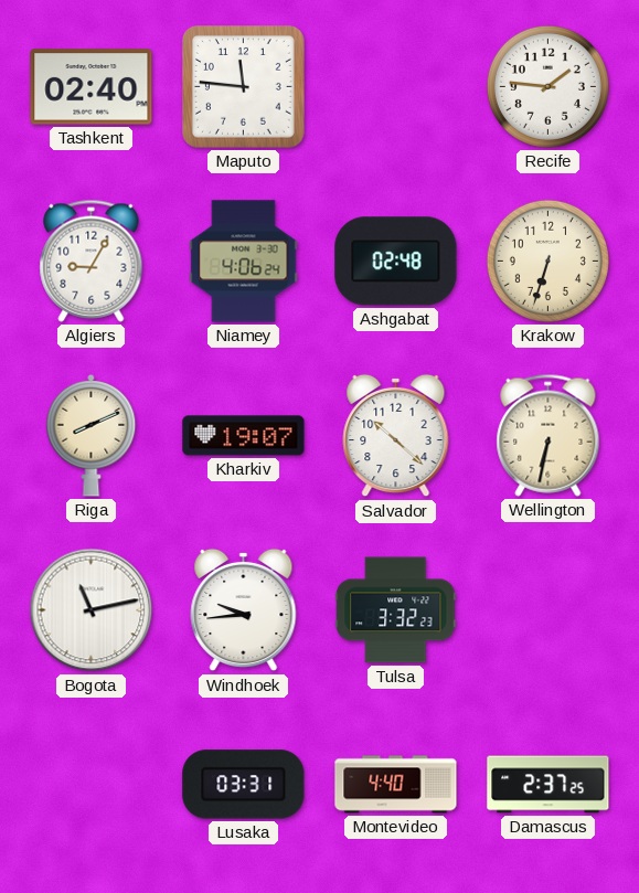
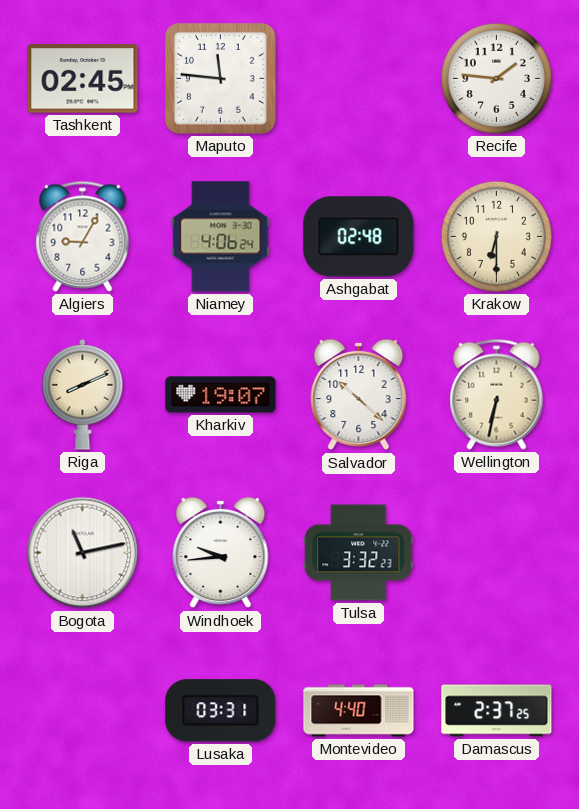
Tashkent: 02:40 -> 02:45 (83, 79)
Krakow: 6:33 -> 6:30 (496, 236)
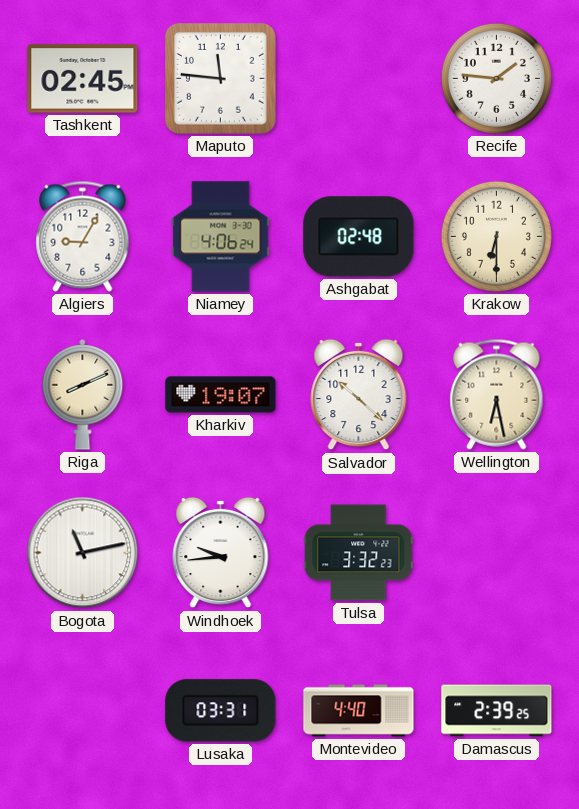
Wellington: 6:32 -> 6:28 (497, 394)
Damascus: 2:37 -> 2:39 (497, 711)
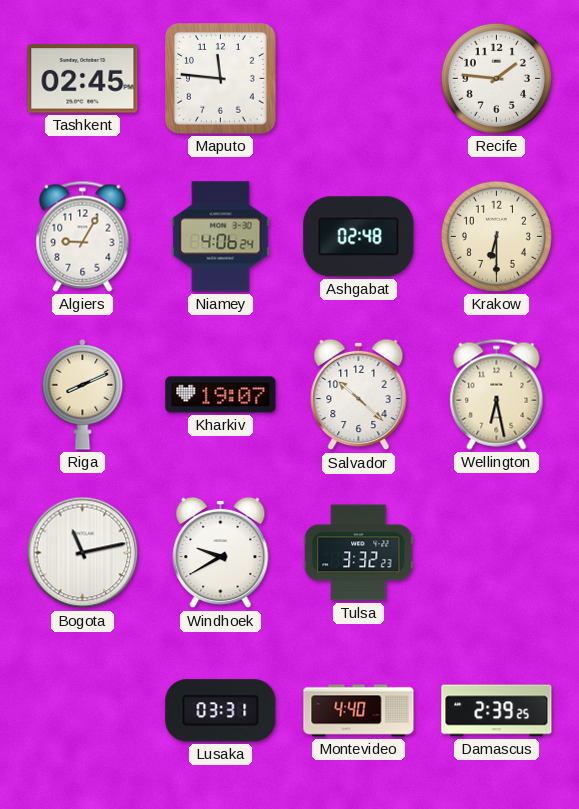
Windhoek: 9:44 -> 9:40 (221, 553)
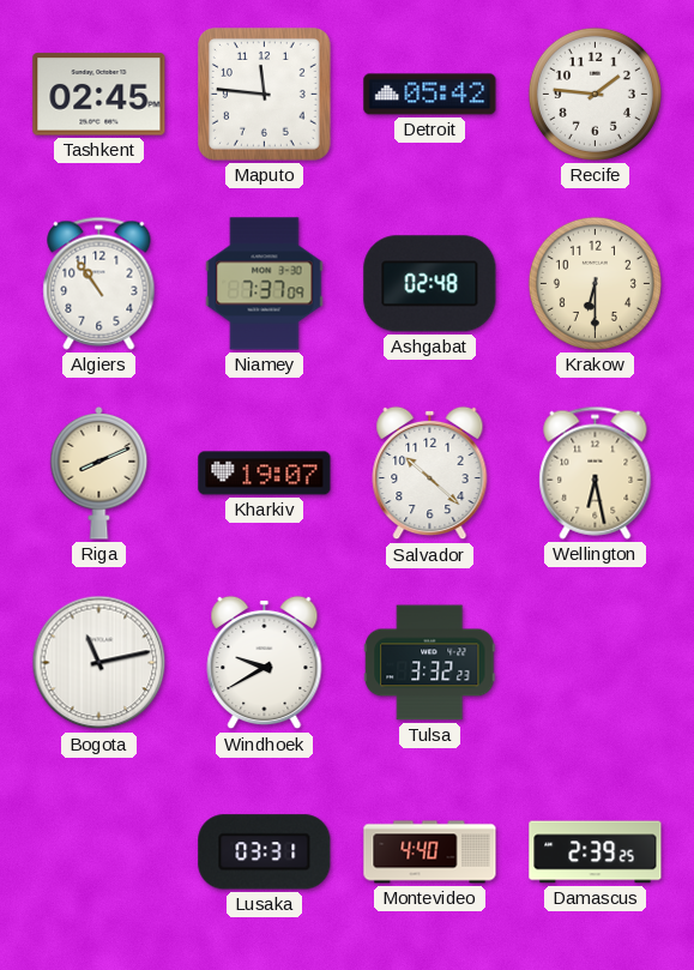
Detroit: none -> 05:42 (430, 95)
Algiers: 9:05 -> 10:54 (99, 283)
Niamey: 4:06 -> 7:37 (265, 284)
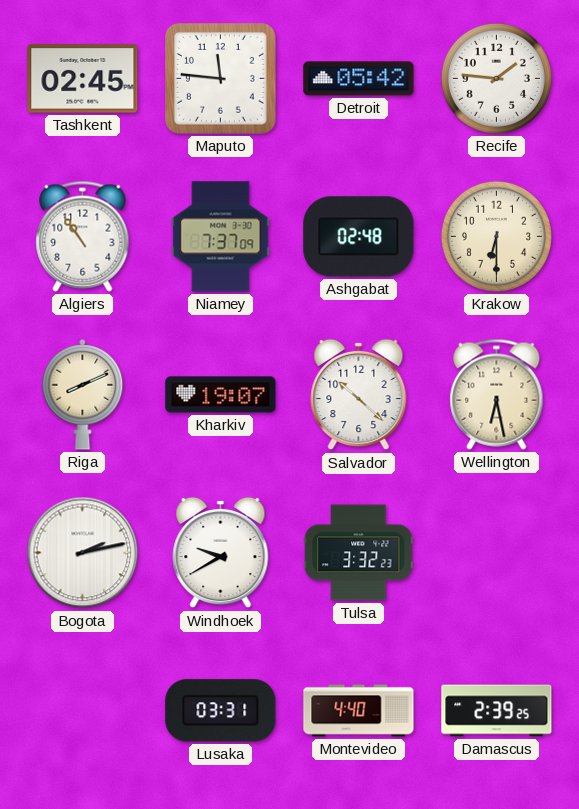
Bogota: 11:13 -> 2:13 (83, 553)
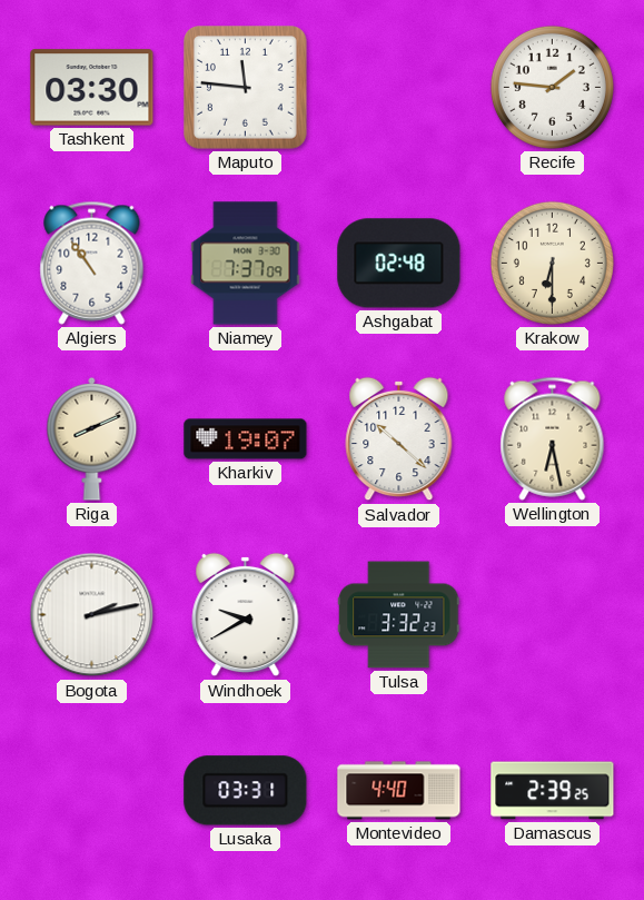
Tashkent: 02:45 -> 03:30 (92, 88)
Detroit: 05:42 -> none (359, 79)
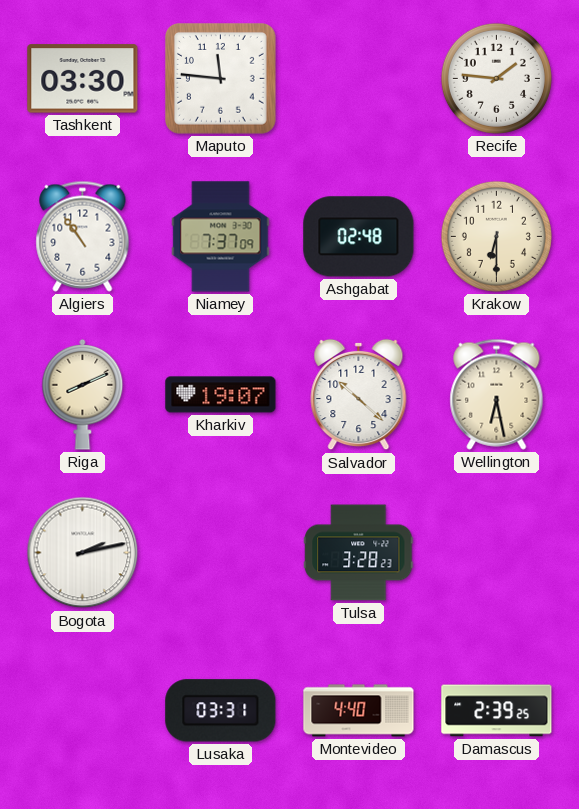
Windhoek: 9:40 -> none (246, 615)
Tulsa: 3:32 -> 3:28 (359, 553)
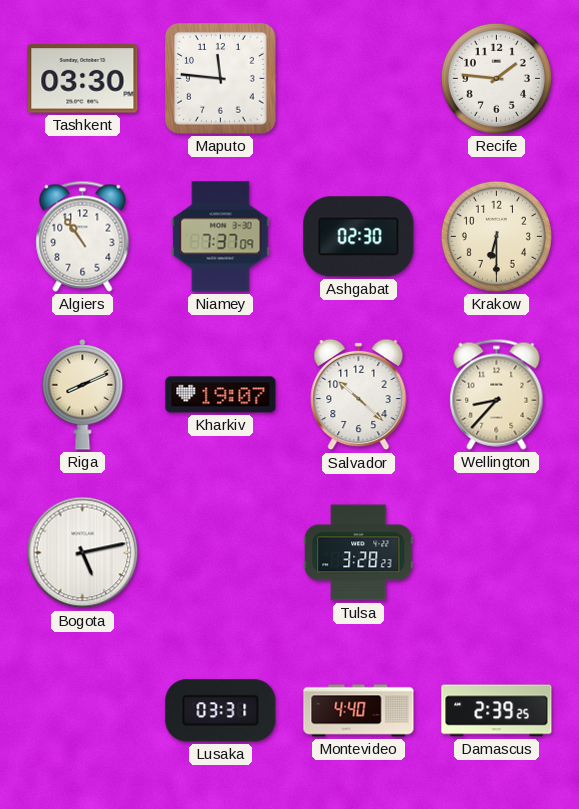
Ashgabat: 02:48 -> 02:30 (359, 237)
Wellington: 6:28 -> 8:37 (497, 394)
Bogota: 2:13 -> 5:13 (83, 553)
